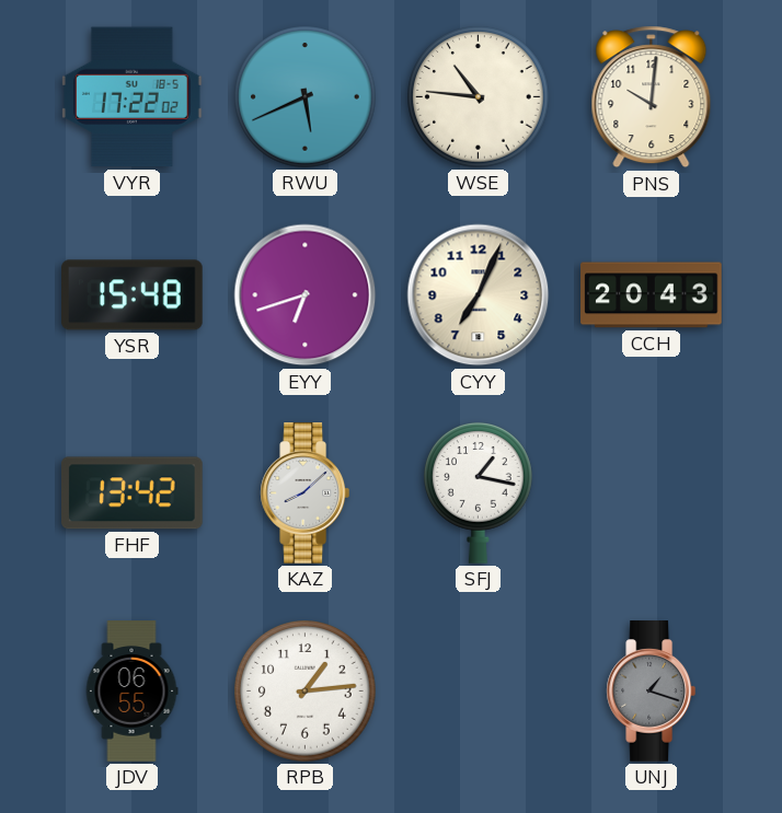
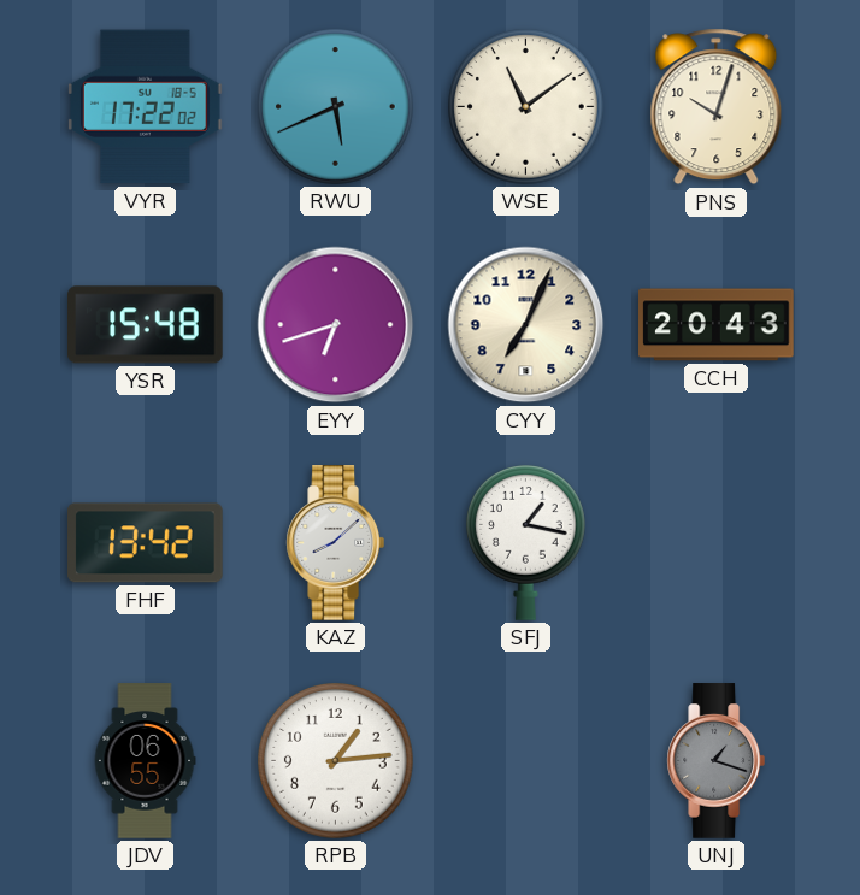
WSE: 10:46 -> 11:09 (526, 107)
PNS: 10:01 -> 10:03 (717, 107)
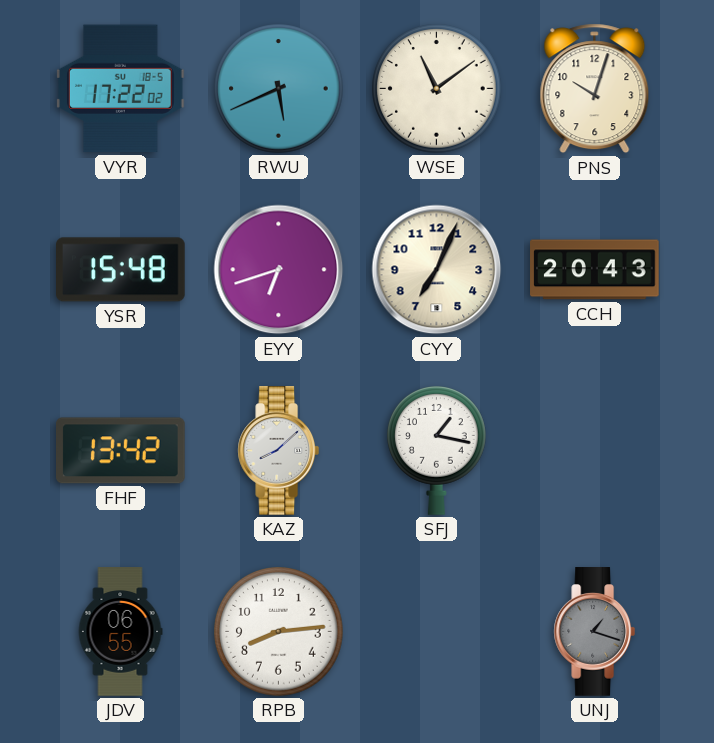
RPB: 1:14 -> 8:14 (279, 632)
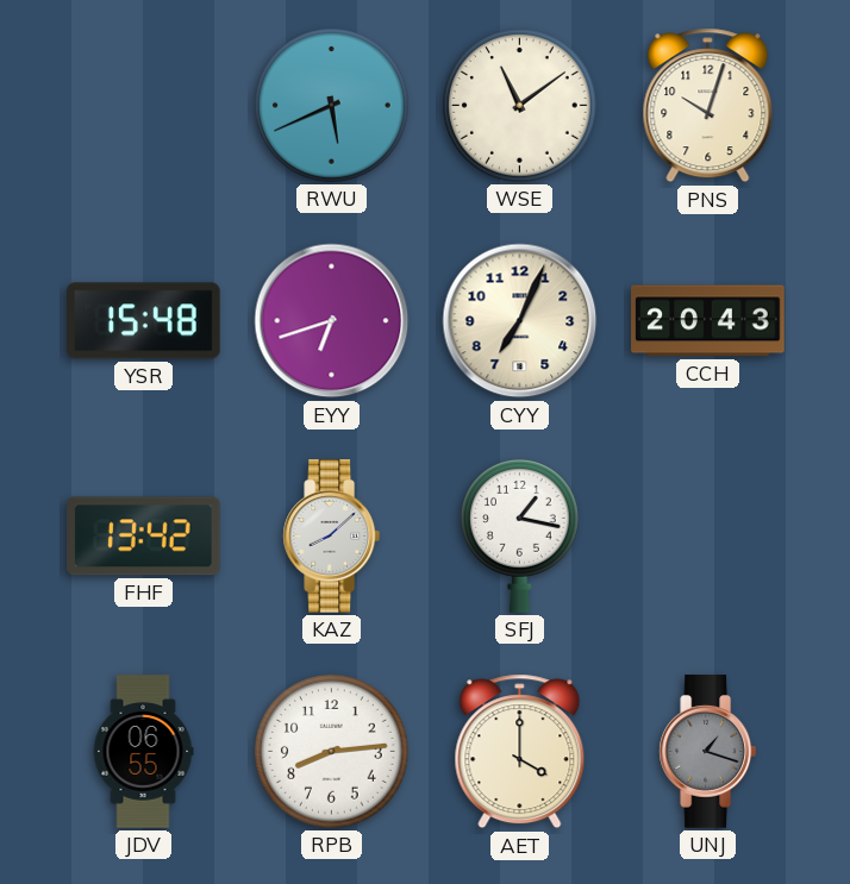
VYR: 17:22 -> none (121, 89)
AET: none -> 4:00 (520, 752)
